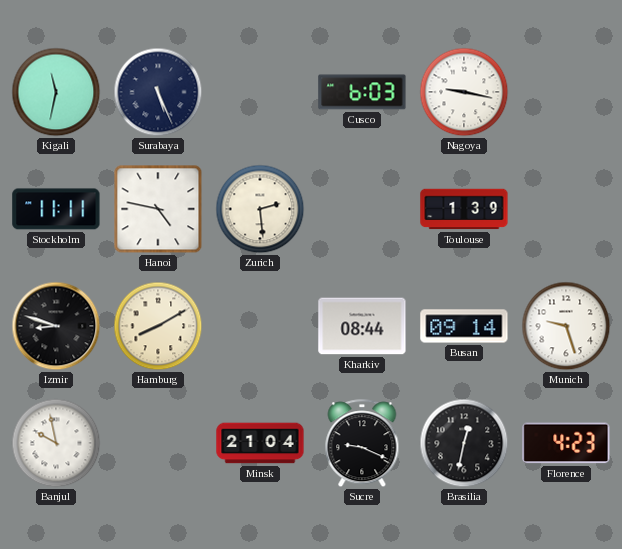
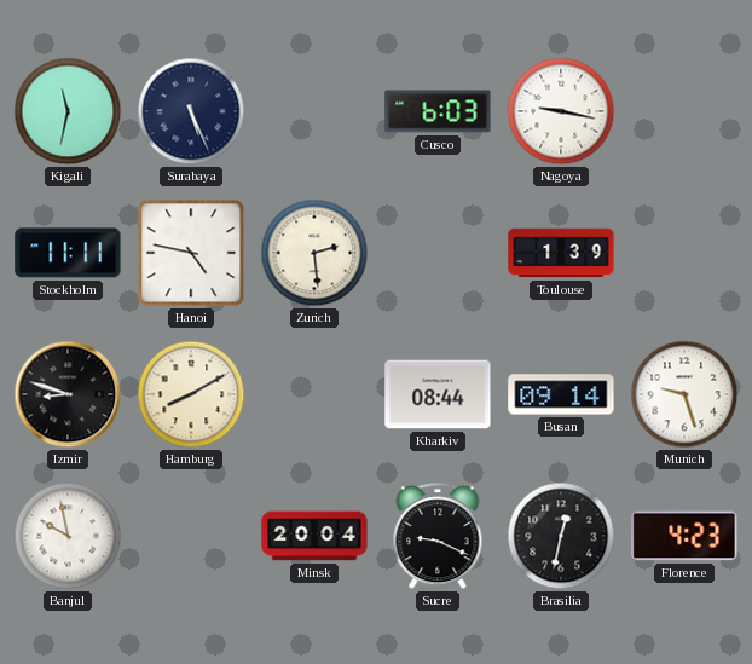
Minsk: 21:04 -> 20:04 (314, 536)
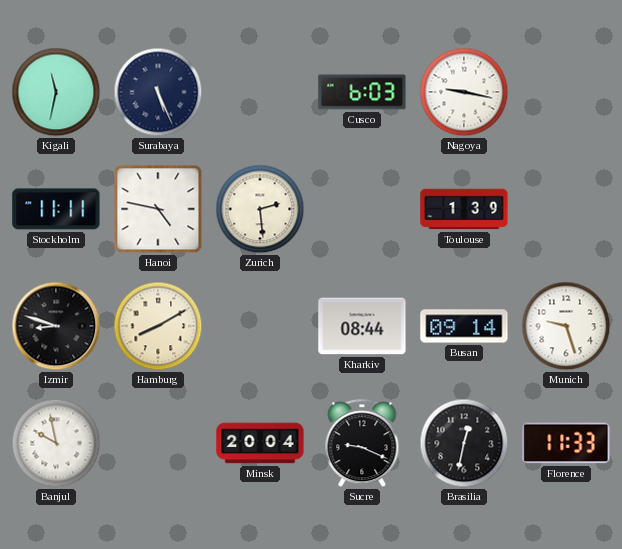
Florence: 4:23 -> 11:33 (566, 443)
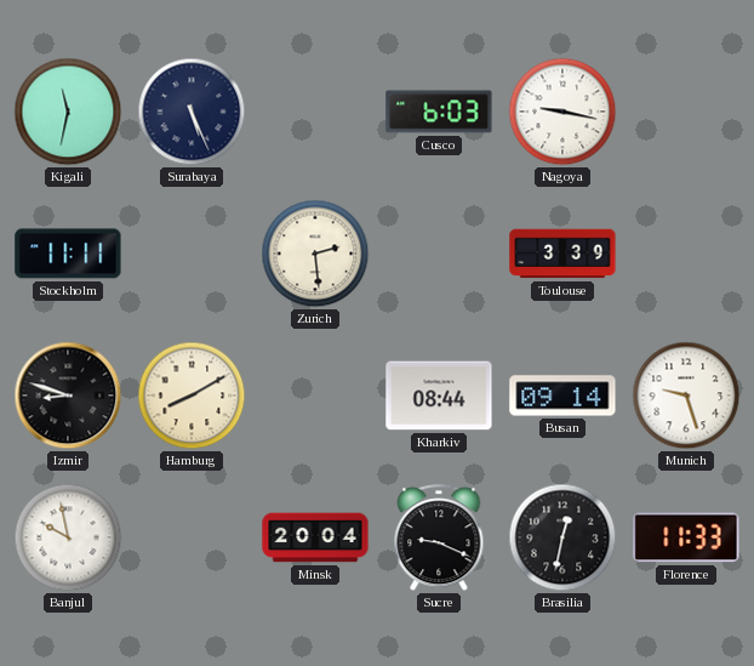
Hanoi: 4:47 -> none (158, 209)
Toulouse: 1:39 -> 3:39 (562, 254)
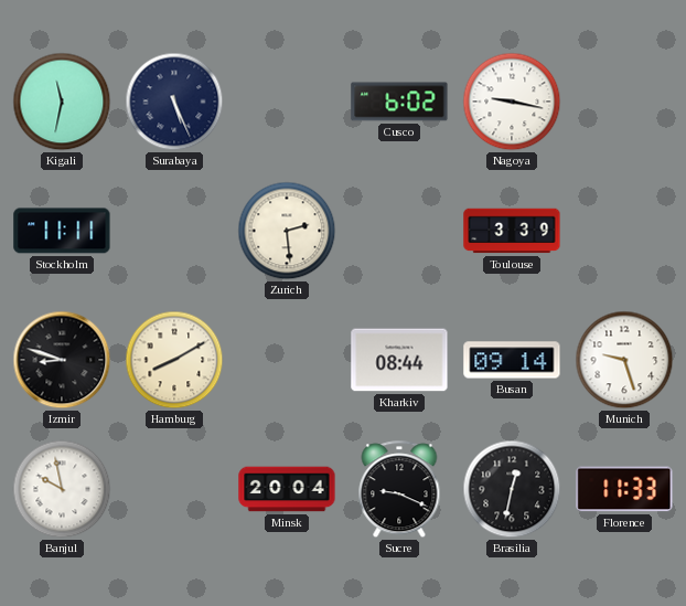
Cusco: 6:03 -> 6:02 (399, 102)
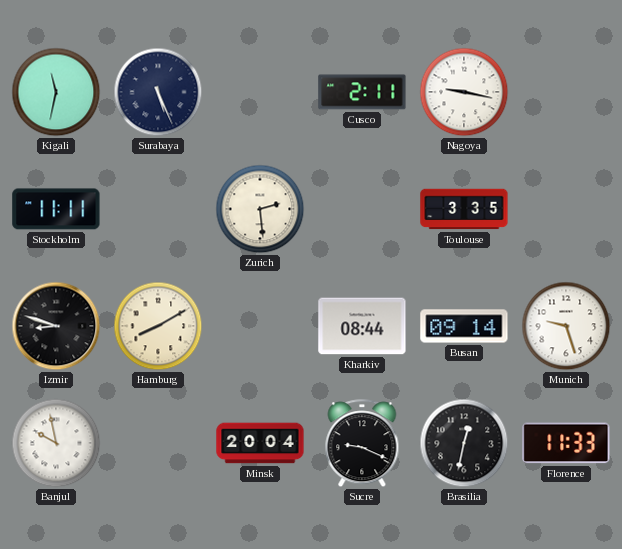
Cusco: 6:02 -> 2:11 (362, 92)
Toulouse: 3:39 -> 3:35 (464, 209)
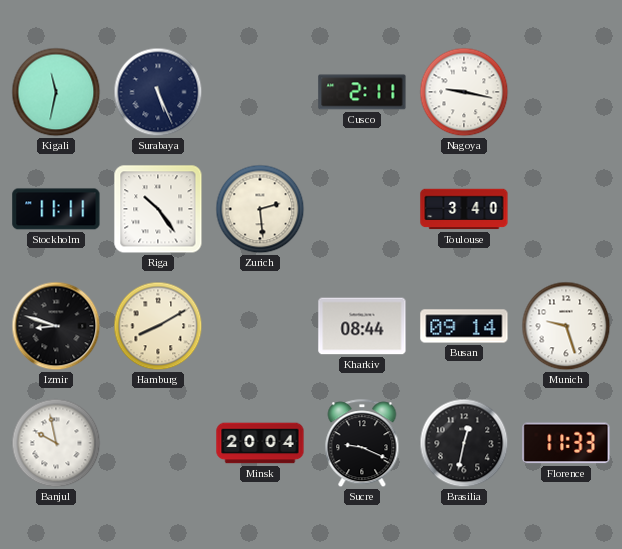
Riga: none -> 10:24 (158, 209)
Toulouse: 3:35 -> 3:40 (464, 209)
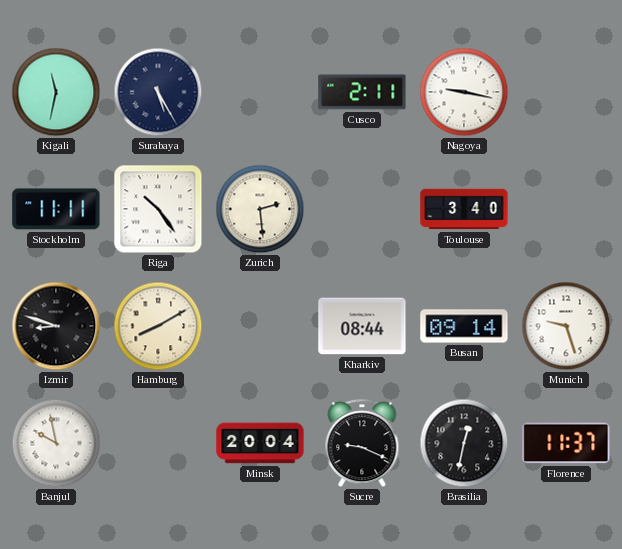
Surabaya: 5:26 -> 5:25 (158, 92)
Florence: 11:33 -> 11:37 (566, 443)
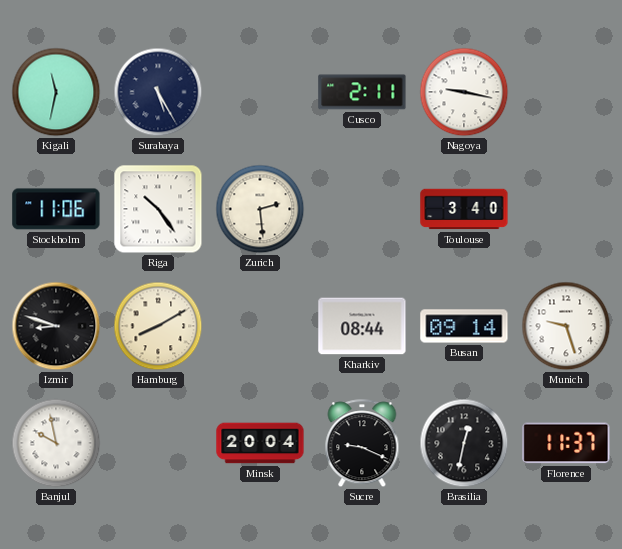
Stockholm: 11:11 -> 11:06 (56, 209)
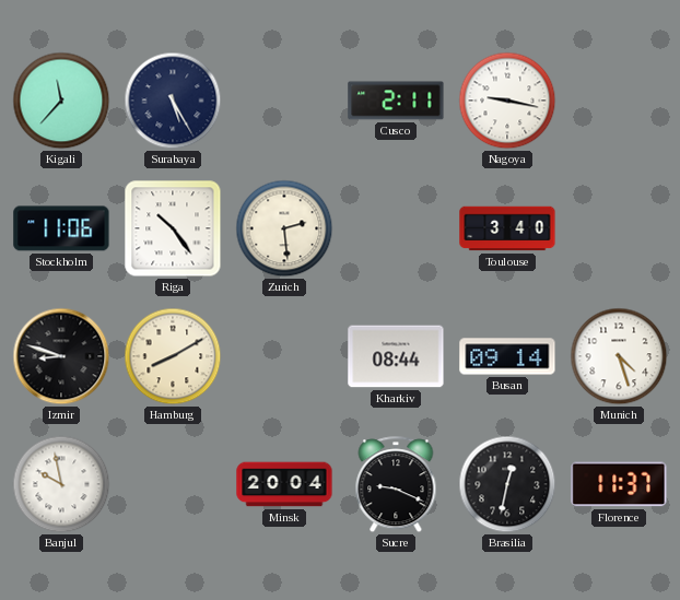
Kigali: 11:32 -> 11:37 (61, 101)
Munich: 9:27 -> 4:27 (619, 356)
